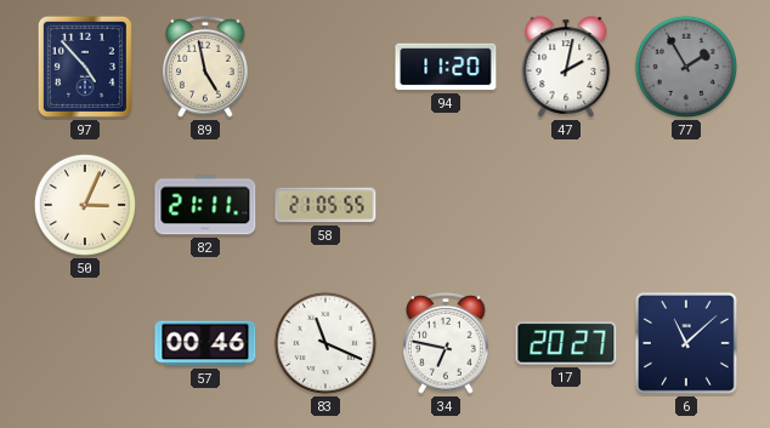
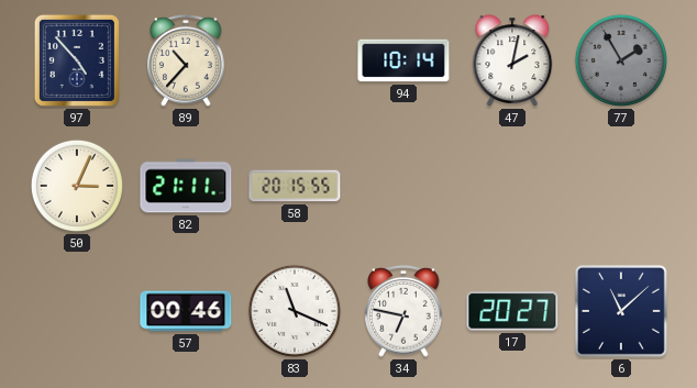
89: 4:58 -> 10:37 (186, 60)
94: 11:20 -> 10:14 (403, 60)
58: 21:05 -> 20:15 (295, 186)
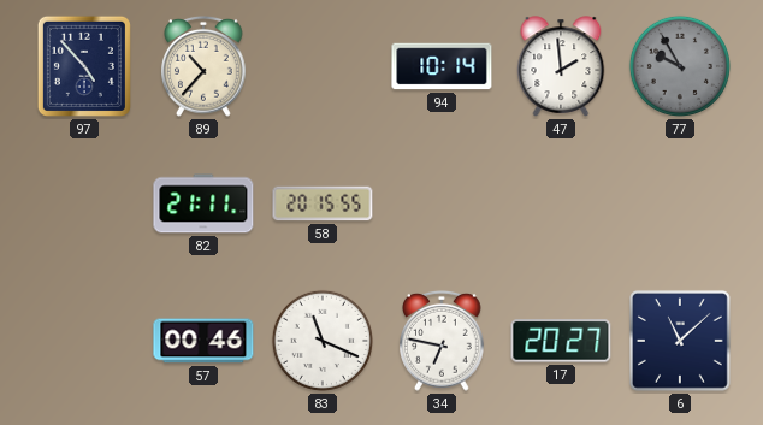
47: 2:02 -> 1:59 (561, 66)
77: 1:55 -> 9:55 (680, 66)
50: 3:04 -> none (77, 186)
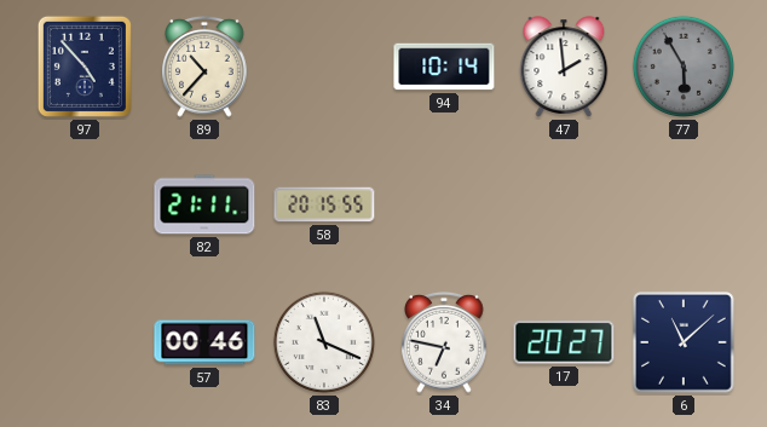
77: 9:55 -> 5:55 (684, 67)
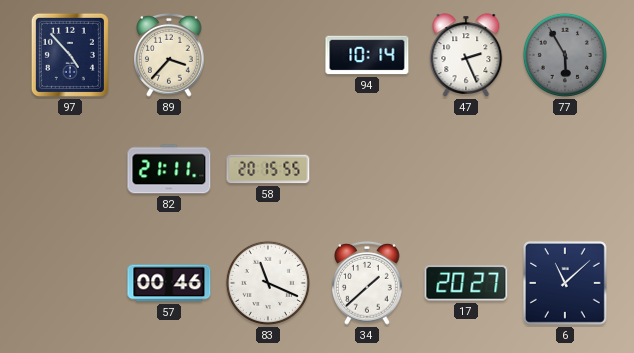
89: 10:37 -> 3:37 (169, 55)
47: 1:59 -> 2:26 (466, 55)
34: 6:47 -> 1:38 (367, 283)
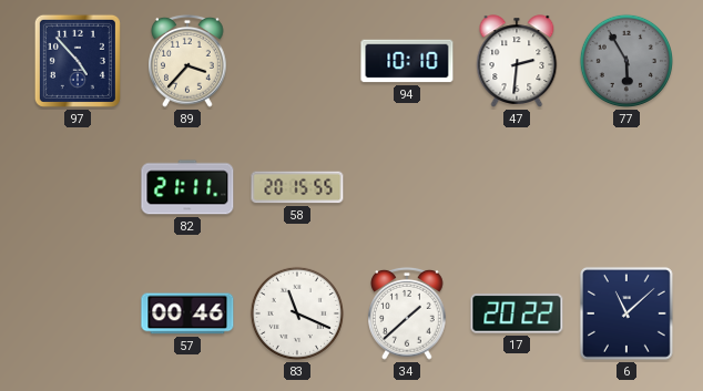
94: 10:14 -> 10:10 (407, 61)
47: 2:26 -> 2:31 (517, 61)
17: 20:27 -> 20:22 (517, 313)
